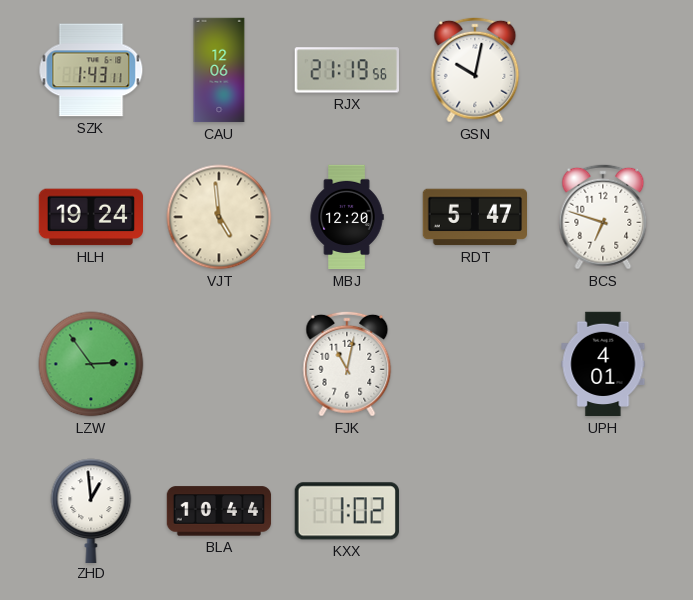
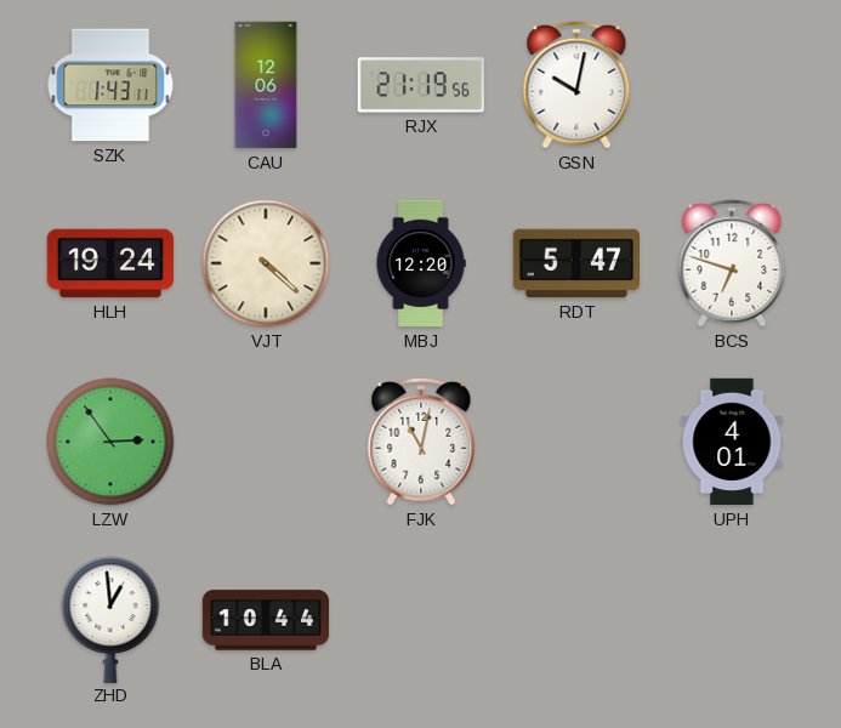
VJT: 4:59 -> 4:22 (266, 263)
KXX: 1:02 -> none (347, 511)
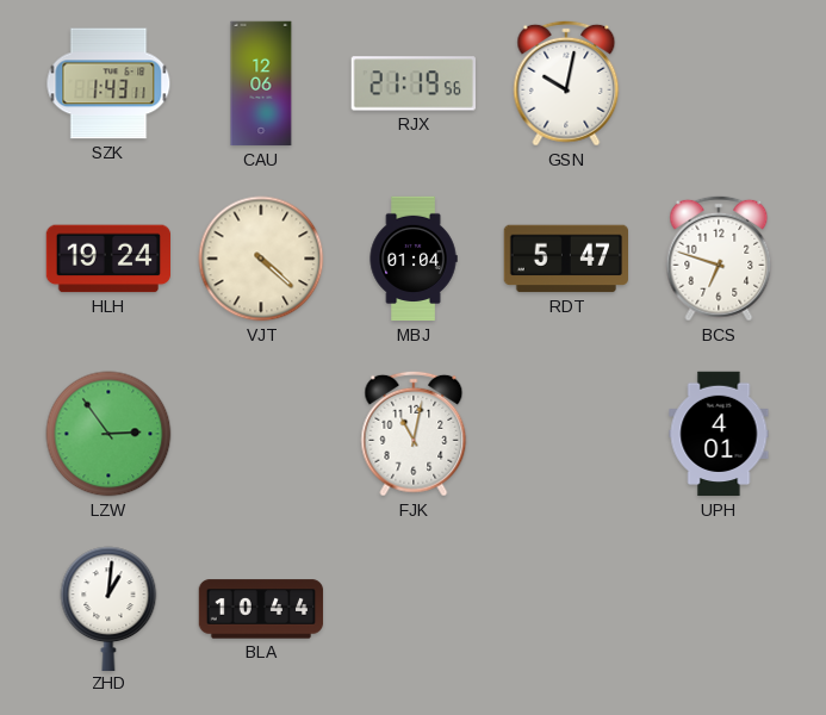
MBJ: 12:20 -> 01:04 (414, 259)
ZHD: 12:59 -> 1:01 (108, 608)
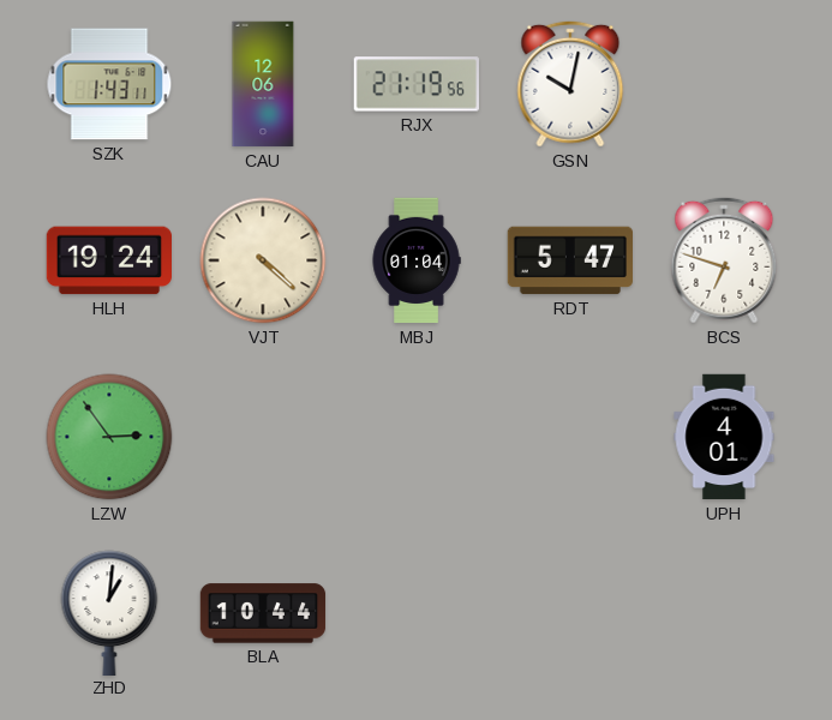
FJK: 11:02 -> none (414, 434)
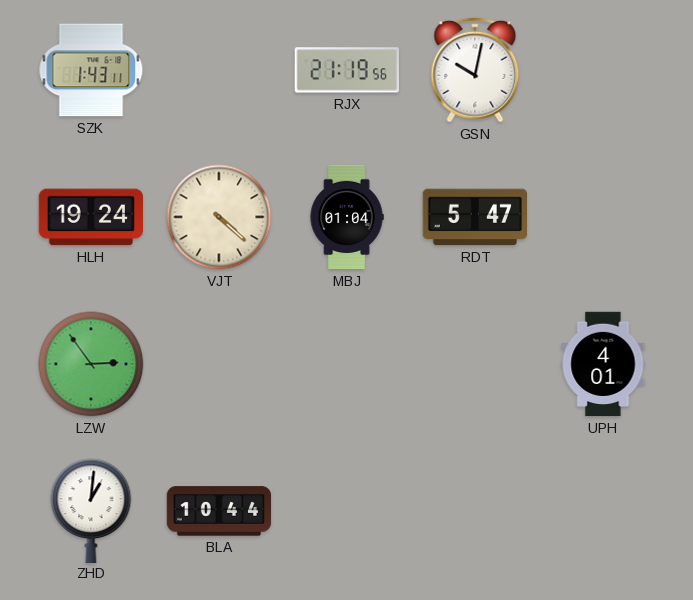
CAU: 12:06 -> none (263, 84)
BCS: 6:48 -> none (724, 260)
